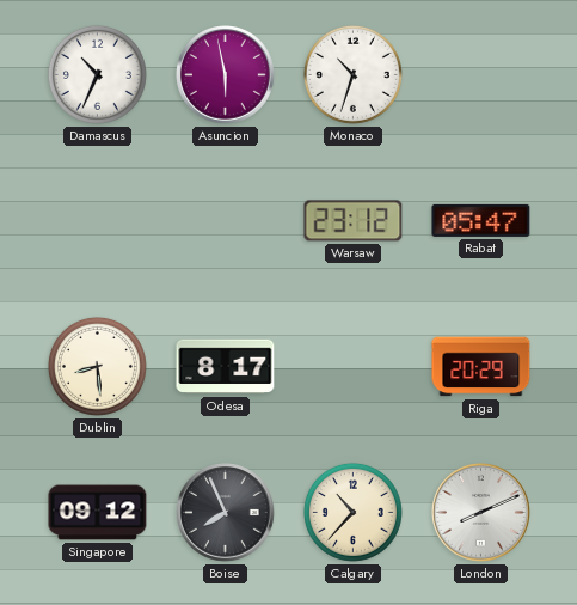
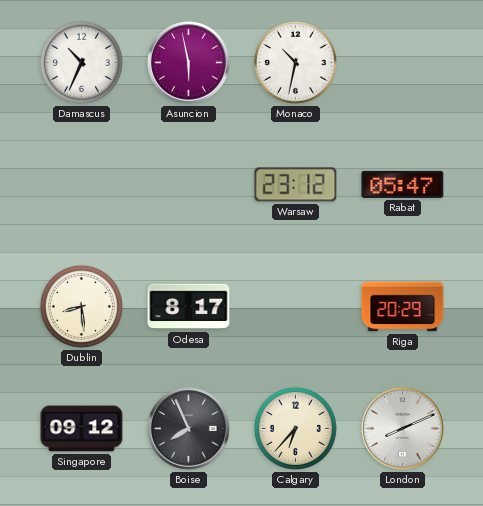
Monaco: 10:33 -> 10:32 (295, 62)
Calgary: 10:37 -> 6:37 (295, 428)
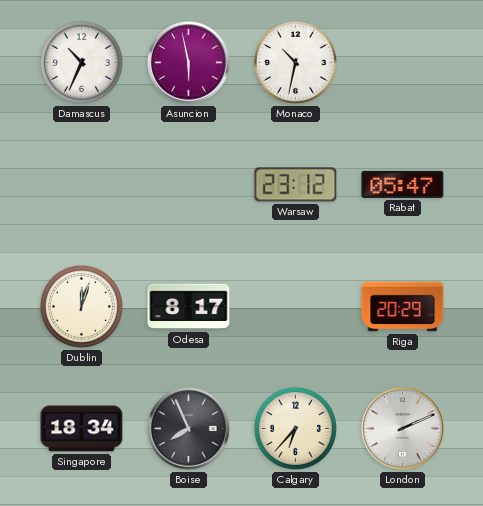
Dublin: 8:29 -> 12:03 (81, 306)
Singapore: 09:12 -> 18:34 (82, 429)
London: 8:11 -> 2:11 (403, 429)
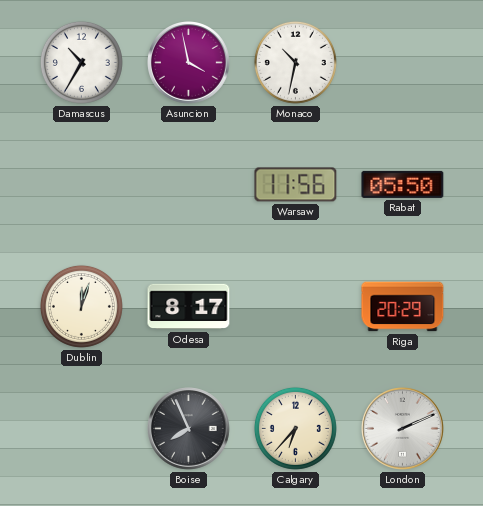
Damascus: 10:34 -> 10:35 (81, 62)
Asuncion: 5:58 -> 3:58 (189, 63)
Warsaw: 23:12 -> 11:56 (296, 185)
Rabat: 05:47 -> 05:50 (403, 184)
Singapore: 18:34 -> none (82, 429)
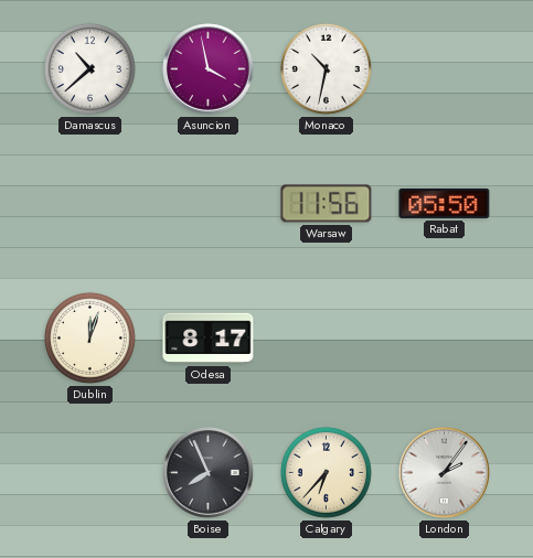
Damascus: 10:35 -> 10:38 (89, 68)
Riga: 20:29 -> none (403, 307)
London: 2:11 -> 2:06 (445, 473)
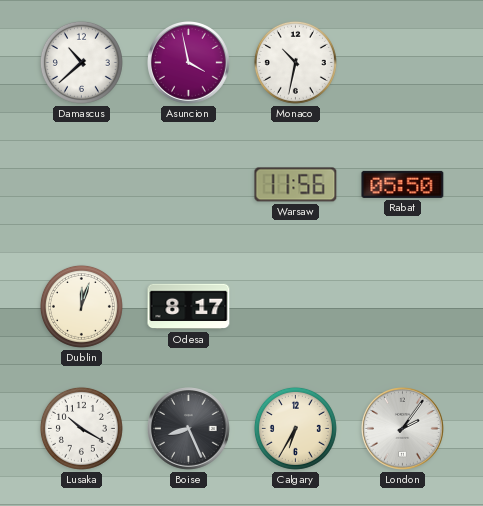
Lusaka: none -> 10:20 (81, 428)
Boise: 7:56 -> 8:26 (189, 429)
Calgary: 6:37 -> 6:35 (295, 428)
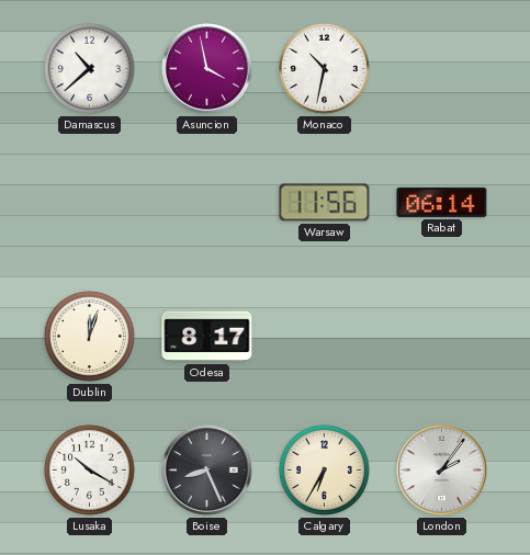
Rabat: 05:50 -> 06:14 (442, 202)
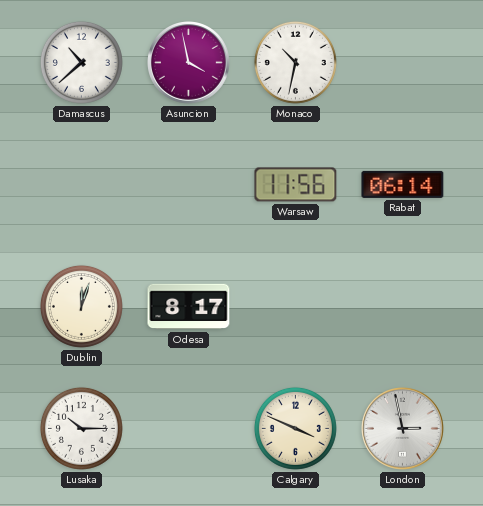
Lusaka: 10:20 -> 10:15 (81, 428)
Boise: 8:26 -> none (207, 471)
Calgary: 6:35 -> 3:49 (295, 428)
London: 2:06 -> 2:58 (403, 429)
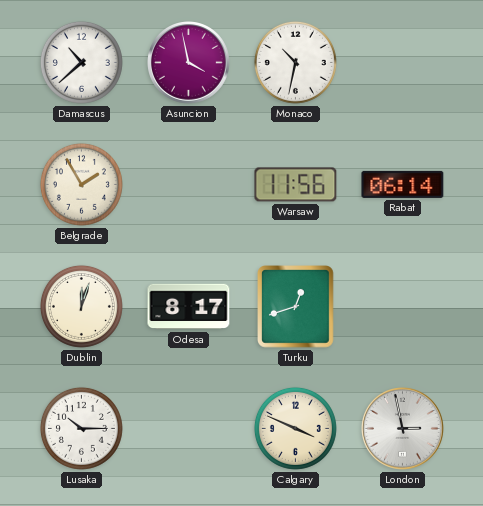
Belgrade: none -> 1:55 (81, 184)
Turku: none -> 12:42 (296, 307)
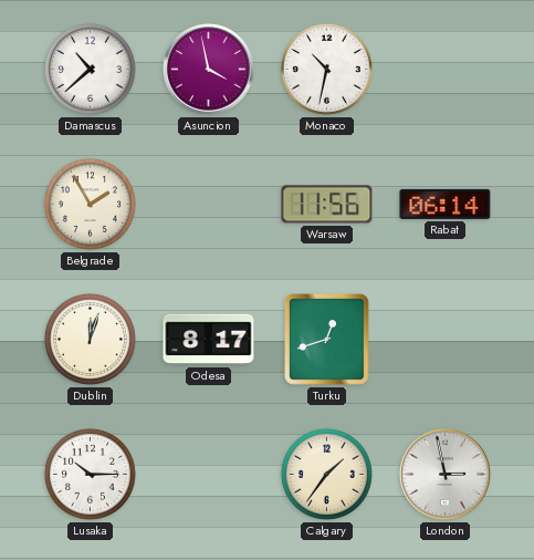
Calgary: 3:49 -> 1:36 (326, 474)
